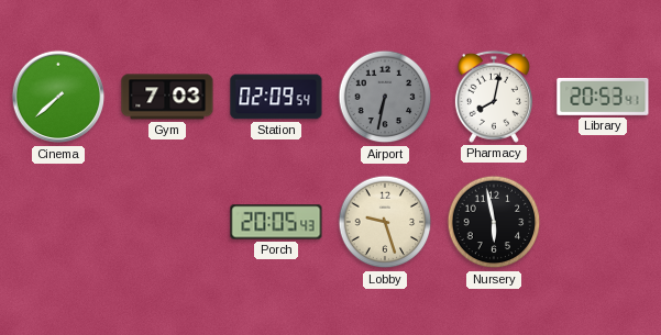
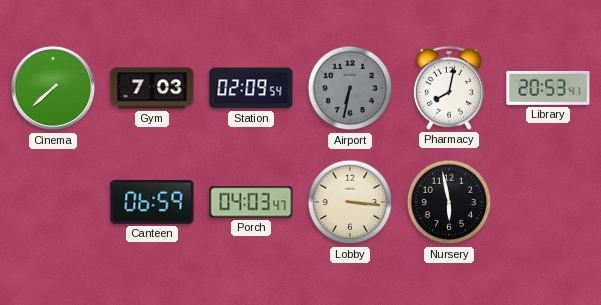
Canteen: none -> 06:59 (152, 202)
Porch: 20:05 -> 04:03 (251, 202)
Lobby: 9:27 -> 3:16 (350, 202)
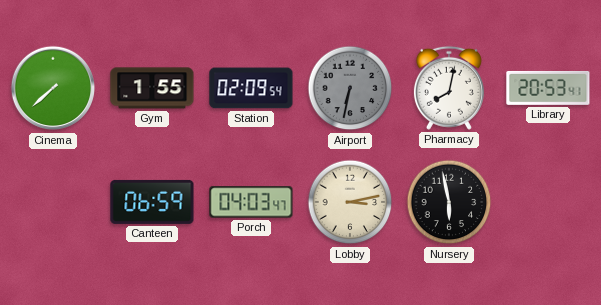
Gym: 7:03 -> 1:55 (152, 88)
Lobby: 3:16 -> 3:13 (350, 202)
